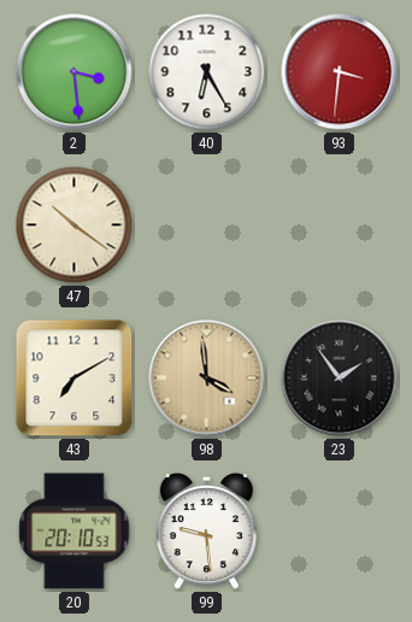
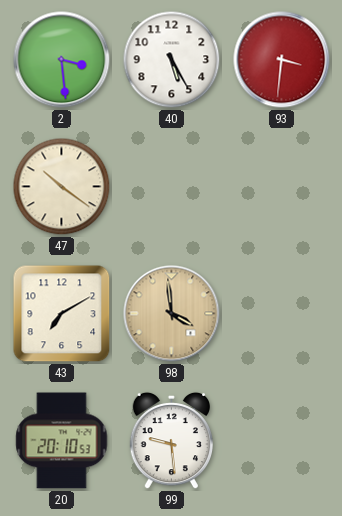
40: 6:25 -> 5:25 (172, 60)
23: 1:54 -> none (340, 379)
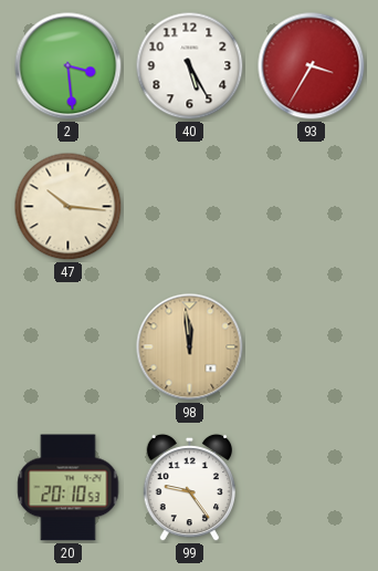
93: 3:31 -> 3:35 (312, 66)
47: 10:21 -> 10:16 (69, 207)
43: 7:10 -> none (62, 314)
98: 3:59 -> 11:59 (190, 347)
99: 9:29 -> 9:24 (189, 488)
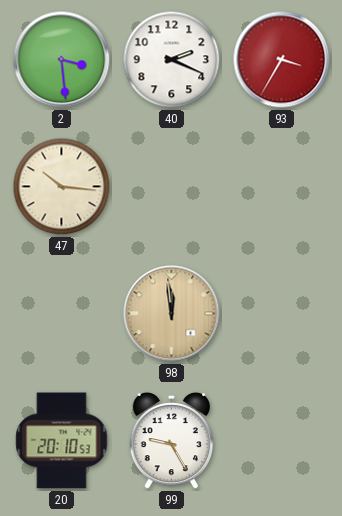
40: 5:25 -> 2:19 (172, 60)
99: 9:24 -> 9:25 (171, 441)
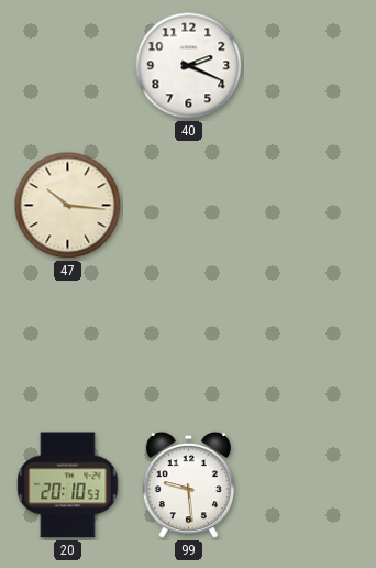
2: 3:29 -> none (62, 60)
93: 3:35 -> none (282, 60)
98: 11:59 -> none (172, 314)
99: 9:25 -> 9:29 (188, 485)
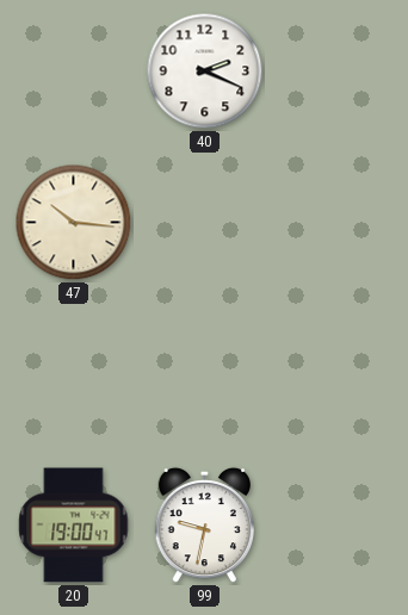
20: 20:10 -> 19:00 (74, 526)
99: 9:29 -> 9:32 (204, 526)
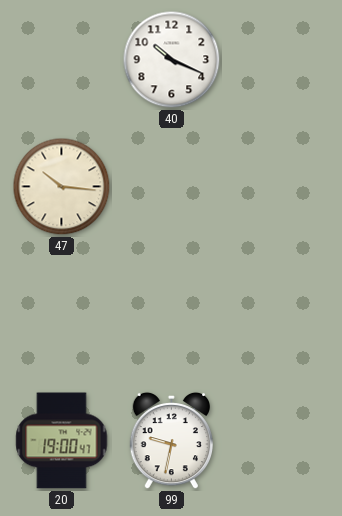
40: 2:19 -> 10:19 (172, 60)
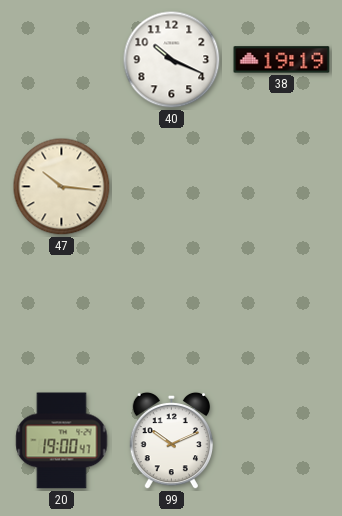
38: none -> 19:19 (282, 60)
99: 9:32 -> 10:11 (171, 441)
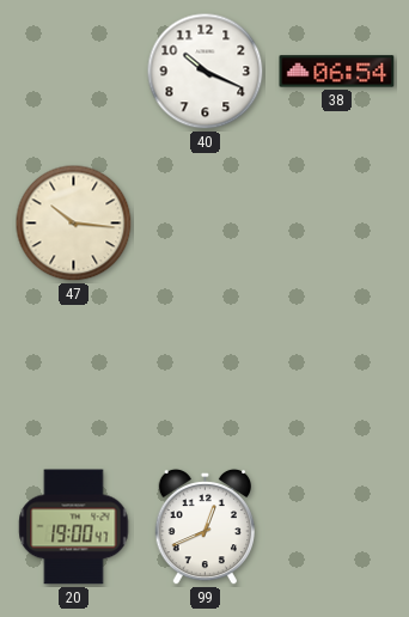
38: 19:19 -> 06:54 (337, 72)
99: 10:11 -> 12:41 (204, 527)
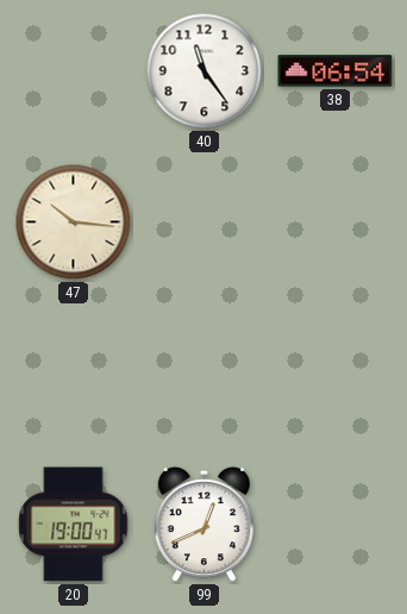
40: 10:19 -> 11:24 (205, 71)
